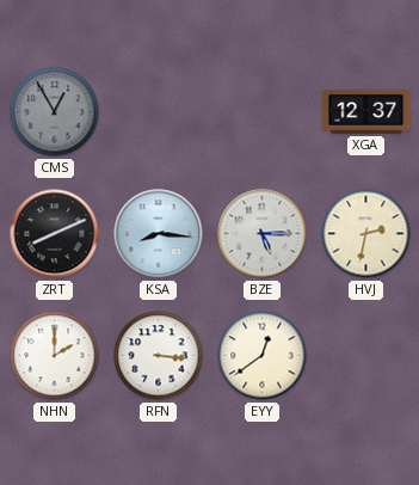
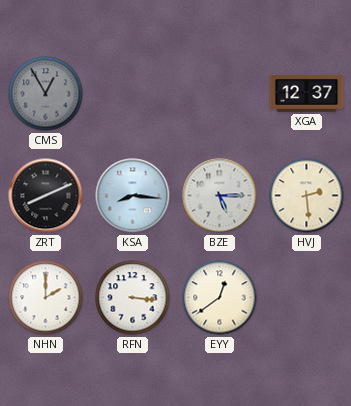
HVJ: 2:32 -> 2:29 (307, 196)
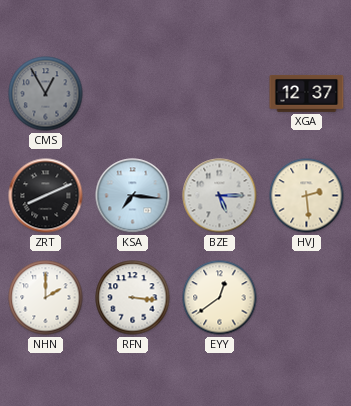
KSA: 8:16 -> 7:16 (133, 196)
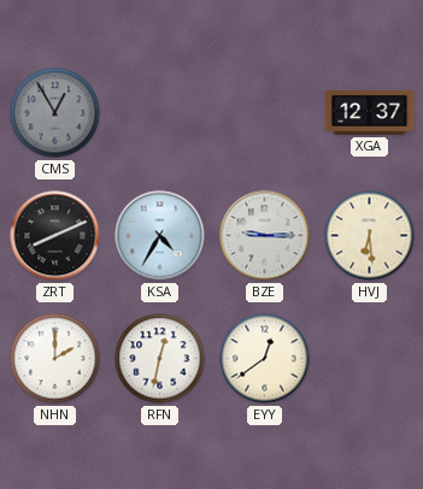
KSA: 7:16 -> 4:35 (160, 236)
BZE: 5:15 -> 9:15 (265, 236)
HVJ: 2:29 -> 6:29 (370, 236)
RFN: 3:16 -> 12:32 (160, 359)
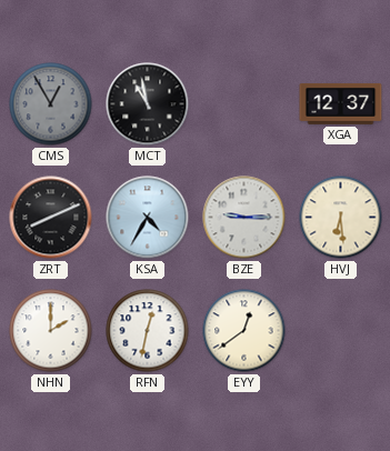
MCT: none -> 10:58 (148, 104)
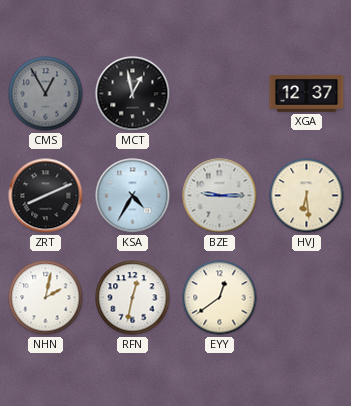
MCT: 10:58 -> 12:58 (133, 94)
NHN: 2:00 -> 2:02 (46, 298)
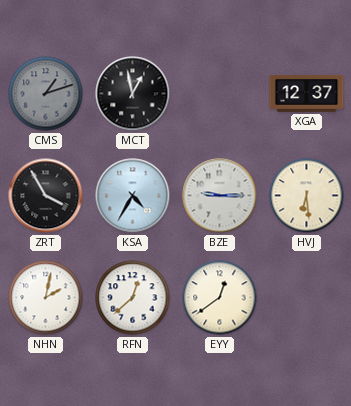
CMS: 12:55 -> 1:12 (46, 94)
ZRT: 8:11 -> 3:55 (46, 196)
RFN: 12:32 -> 12:38 (133, 298)
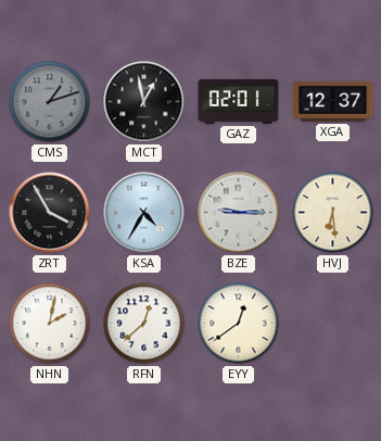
GAZ: none -> 02:01 (239, 101)
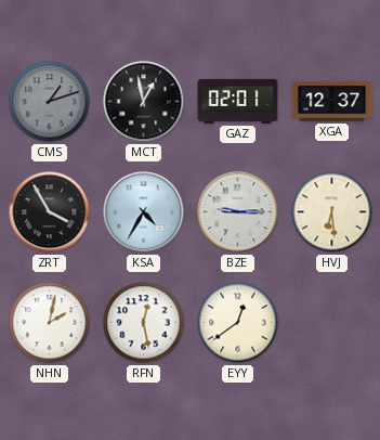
RFN: 12:38 -> 12:28 (144, 323)
